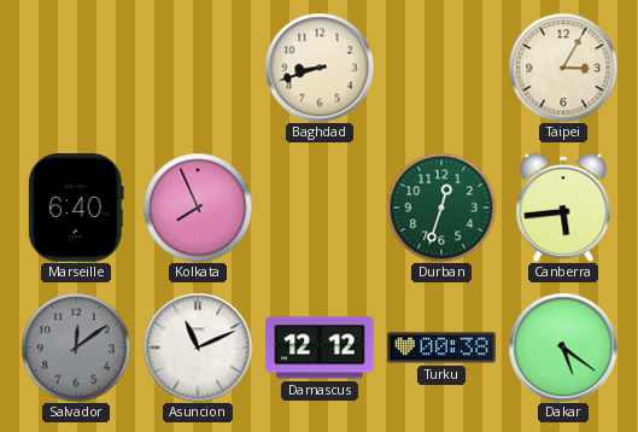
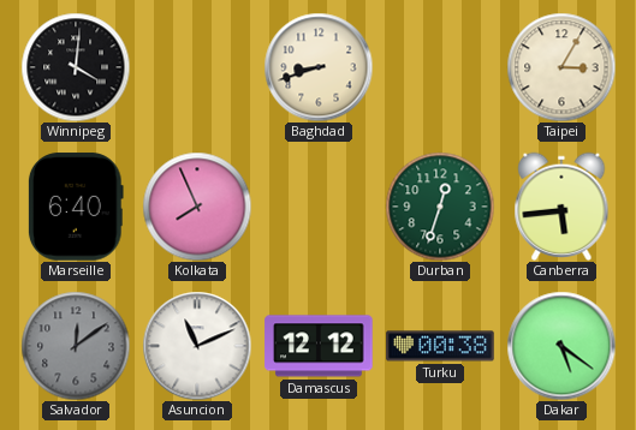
Winnipeg: none -> 4:01 (76, 67)
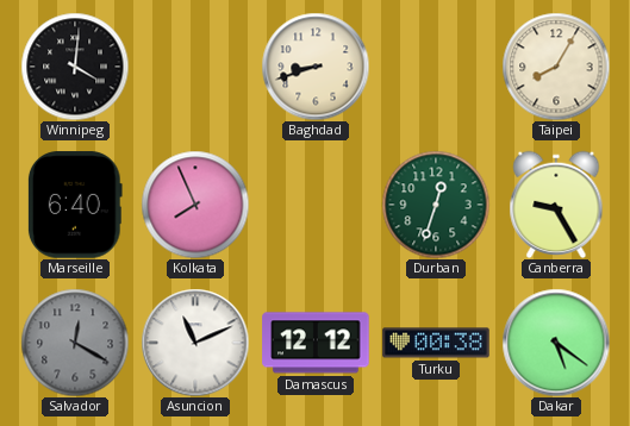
Taipei: 3:05 -> 8:05 (556, 67)
Canberra: 5:44 -> 9:25 (556, 203)
Salvador: 12:09 -> 12:20 (75, 343)
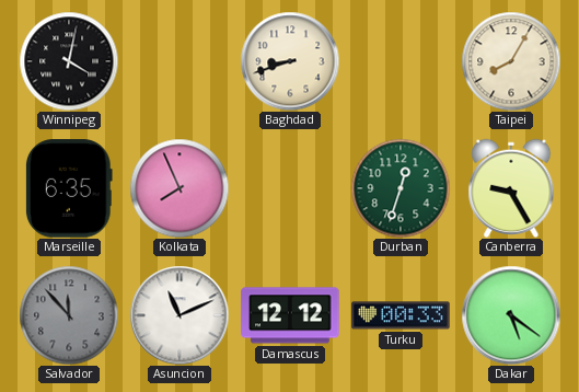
Winnipeg: 4:01 -> 4:02 (69, 61)
Marseille: 6:40 -> 6:35 (69, 188)
Salvador: 12:20 -> 11:53 (69, 315)
Turku: 00:38 -> 00:33 (401, 315)
